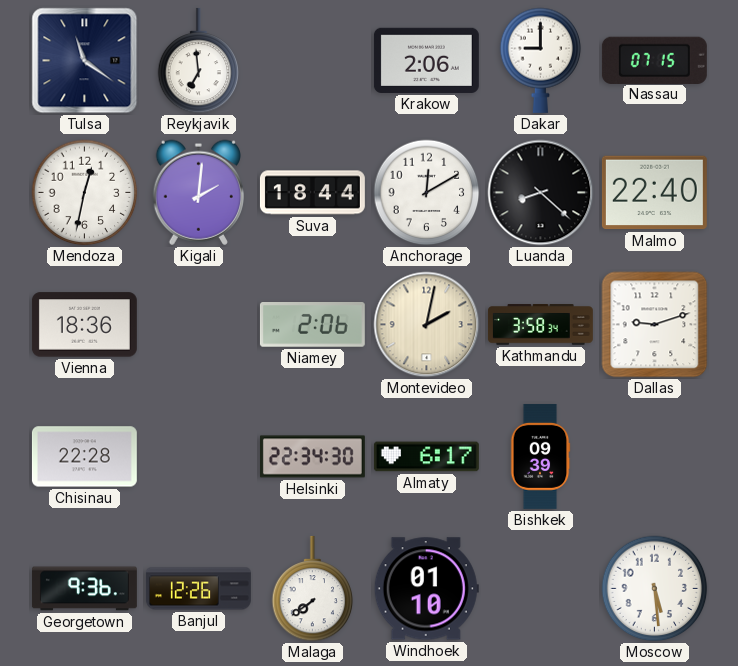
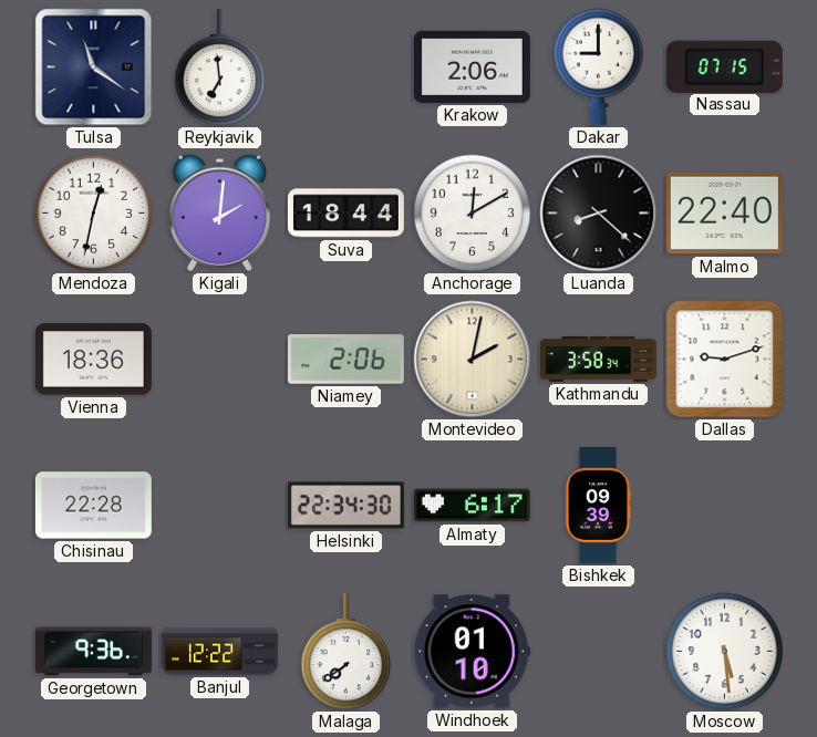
Banjul: 12:26 -> 12:22 (219, 652)
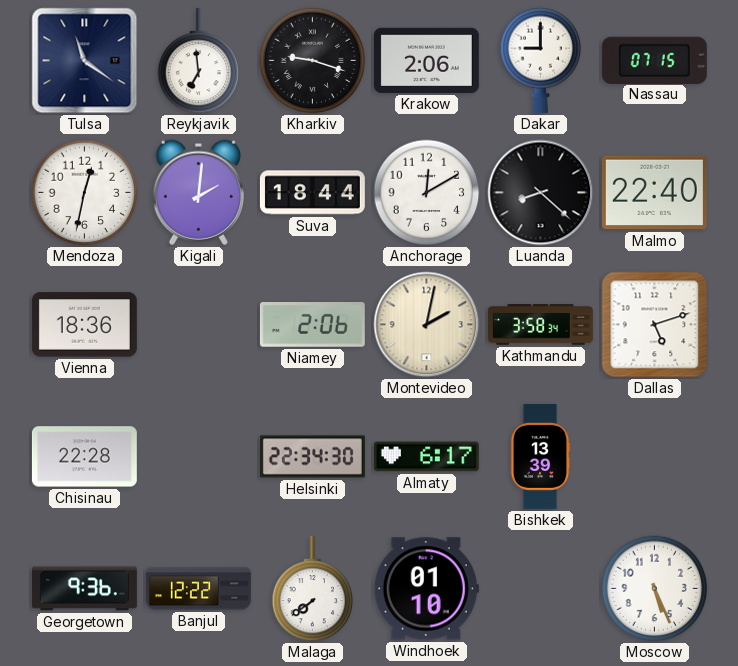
Kharkiv: none -> 9:18 (313, 61)
Dallas: 9:12 -> 5:12 (655, 325)
Bishkek: 09:39 -> 13:39 (540, 456)
Moscow: 5:29 -> 5:26 (655, 589)
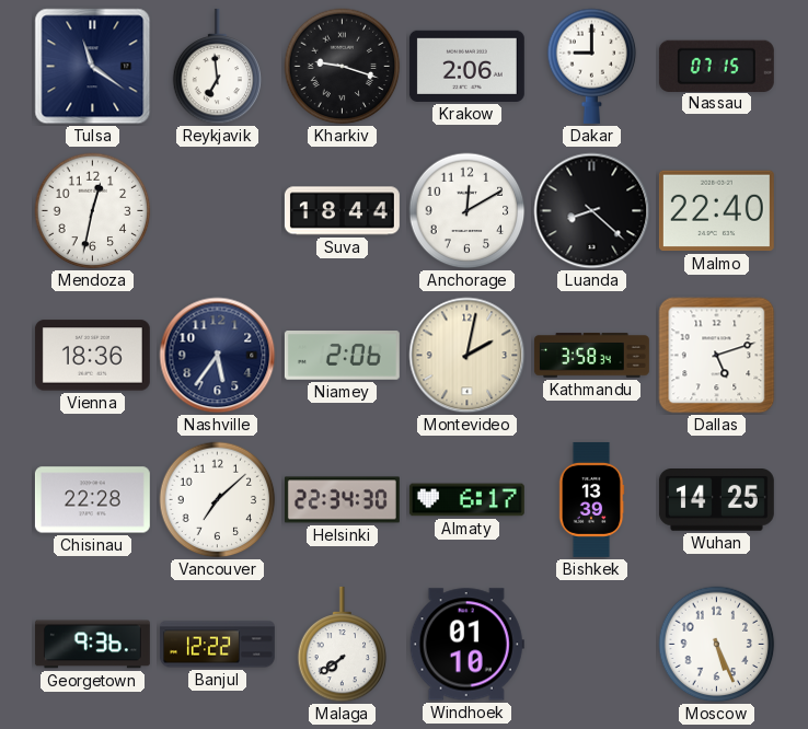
Kigali: 2:01 -> none (198, 192)
Nashville: none -> 5:36 (218, 356)
Vancouver: none -> 7:08 (218, 500)
Wuhan: none -> 14:25 (716, 500)
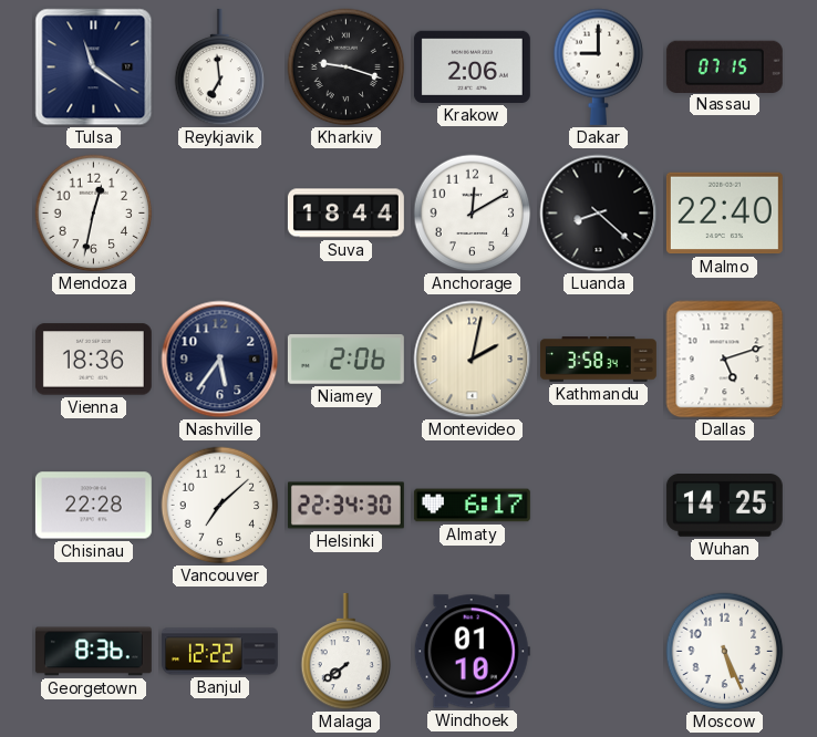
Bishkek: 13:39 -> none (591, 499)
Georgetown: 9:36 -> 8:36 (93, 652)
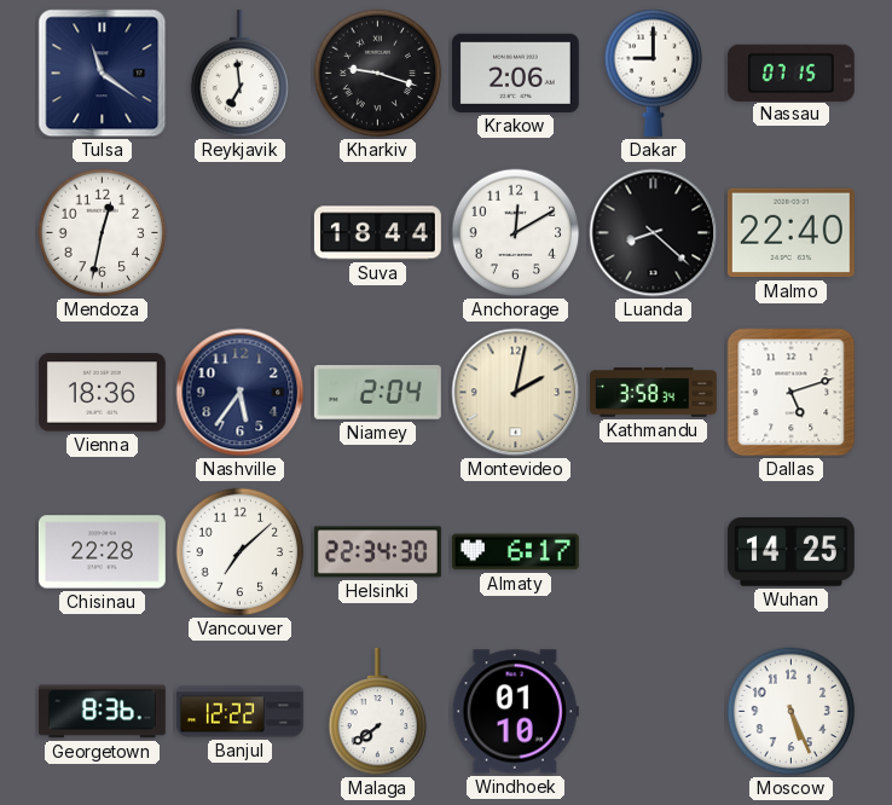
Niamey: 2:06 -> 2:04 (377, 393)
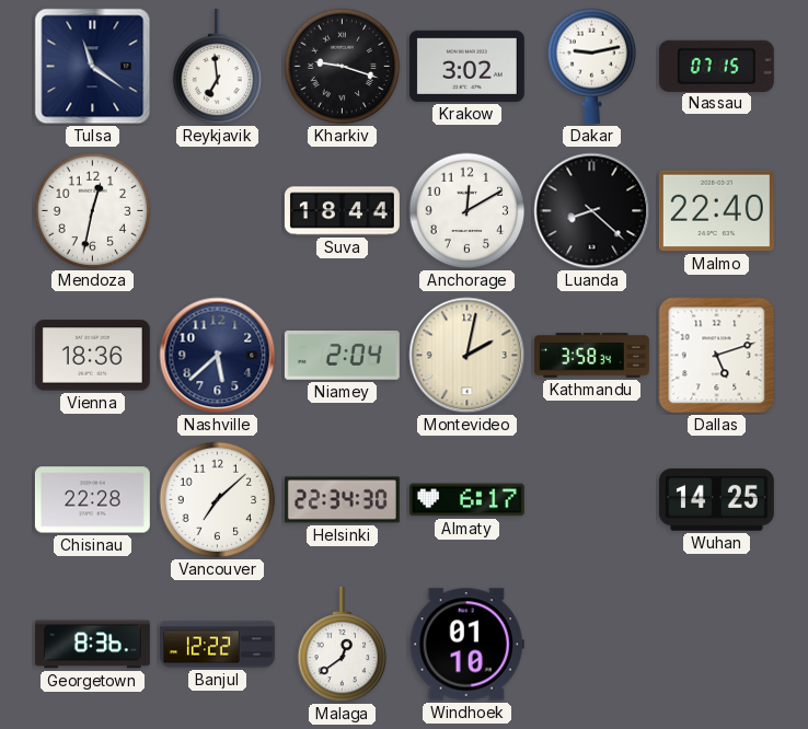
Krakow: 2:06 -> 3:02 (466, 66)
Dakar: 9:00 -> 9:13 (592, 66)
Nashville: 5:36 -> 5:38 (218, 356)
Malaga: 7:39 -> 12:39 (343, 645)
Moscow: 5:26 -> none (792, 712)
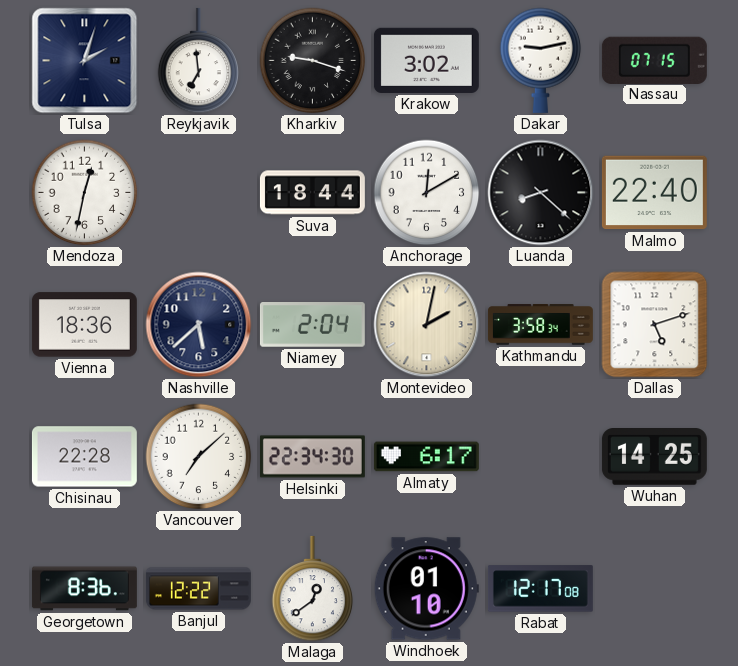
Tulsa: 11:21 -> 2:03 (85, 61)
Rabat: none -> 12:17 (540, 589)
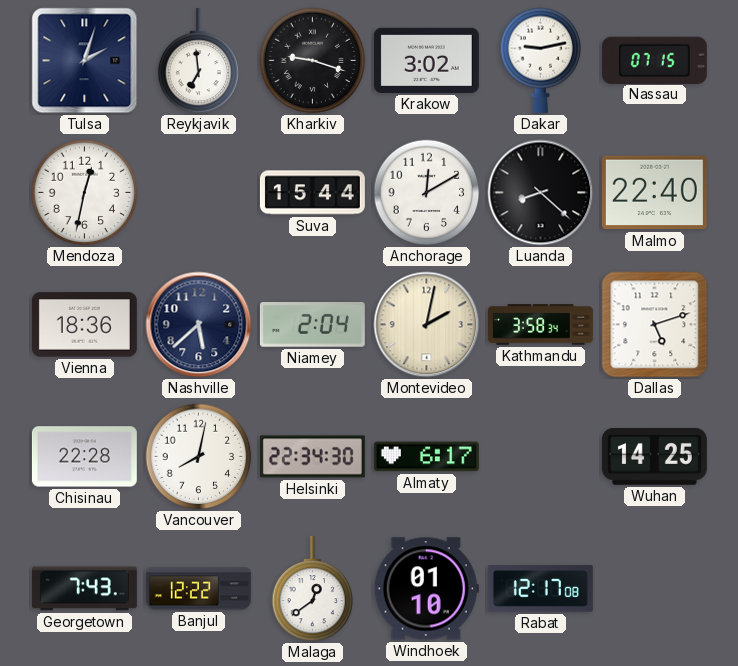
Suva: 18:44 -> 15:44 (312, 193)
Vancouver: 7:08 -> 8:02 (199, 457)
Georgetown: 8:36 -> 7:43 (84, 589)
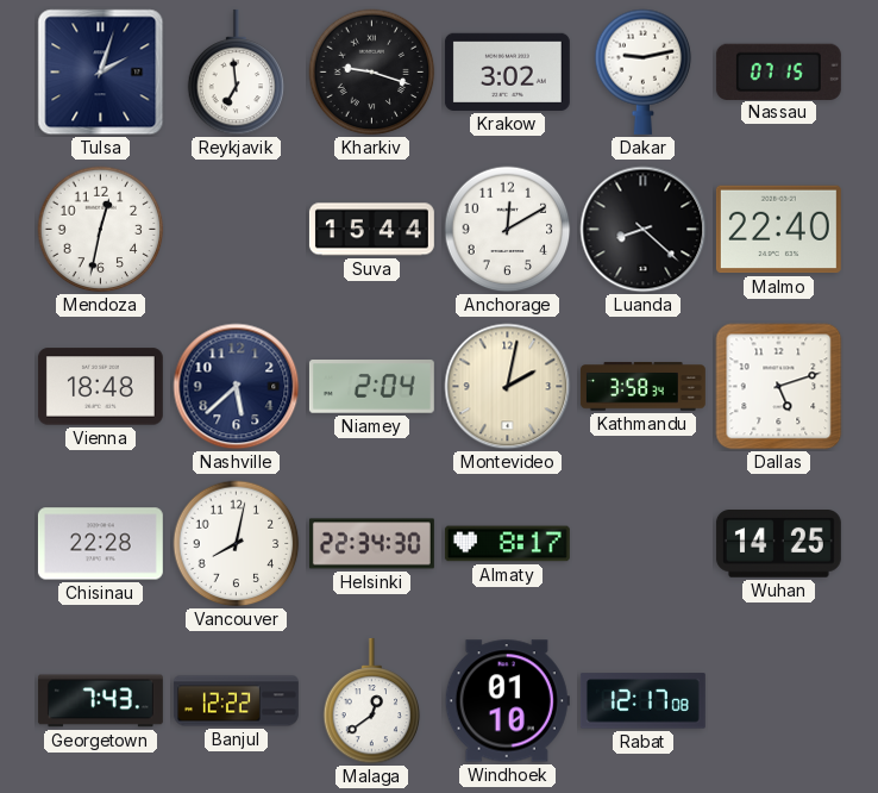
Vienna: 18:36 -> 18:48 (100, 387)
Almaty: 6:17 -> 8:17 (507, 544)
